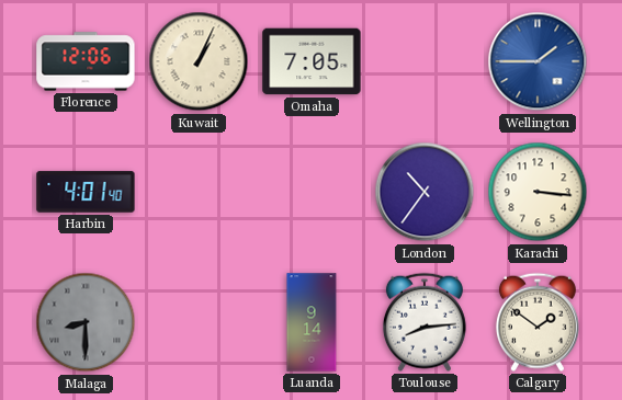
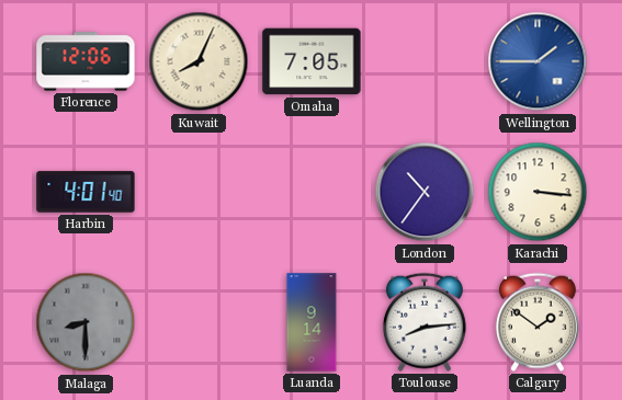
Kuwait: 1:04 -> 8:04 (199, 61)
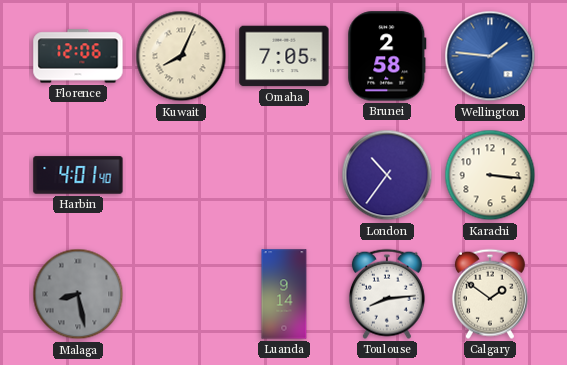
Brunei: none -> 2:58 (387, 56)
Wellington: 1:45 -> 1:46 (490, 56)
Malaga: 8:30 -> 8:28 (78, 294)
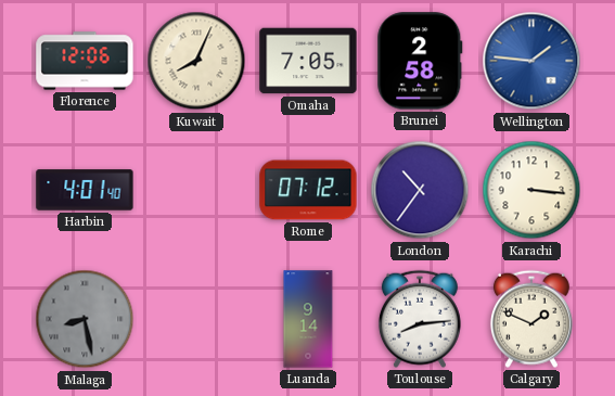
Rome: none -> 07:12 (308, 190)
Calgary: 1:51 -> 1:49 (531, 319)
